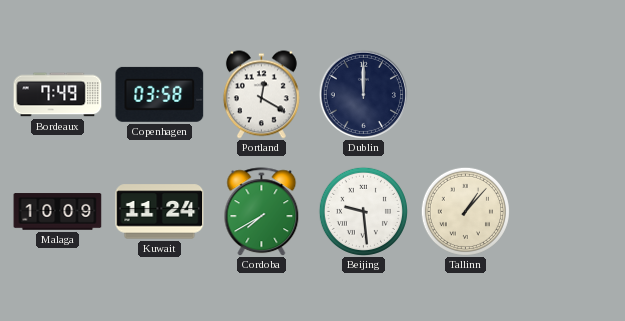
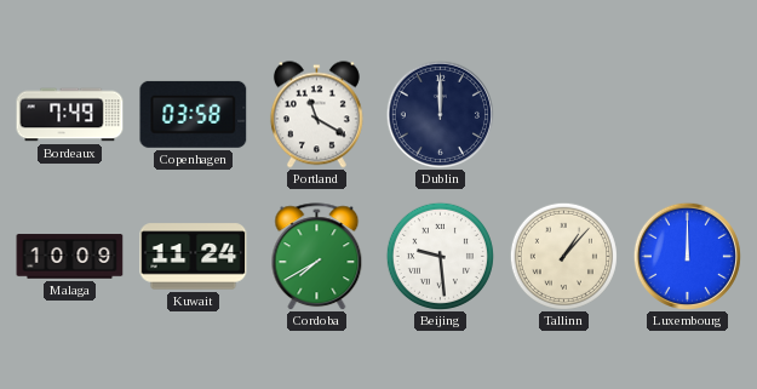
Portland: 12:20 -> 11:20 (316, 115)
Luxembourg: none -> 12:00 (687, 256)
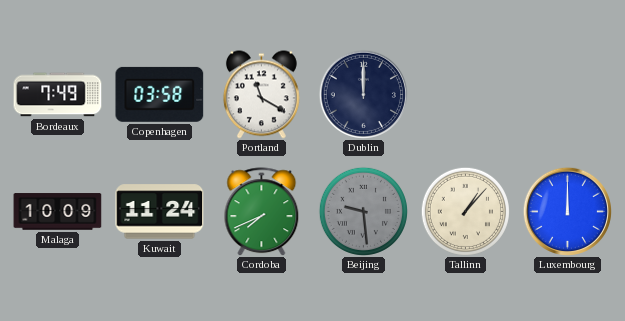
Cordoba: 7:40 -> 7:41 (262, 212)
Beijing dial: white -> grey (363, 211)
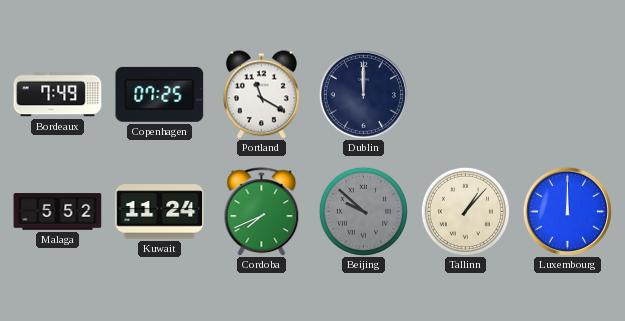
Copenhagen: 03:58 -> 07:25 (160, 94)
Malaga: 10:09 -> 5:52 (58, 212)
Beijing: 9:29 -> 9:52 (363, 211)
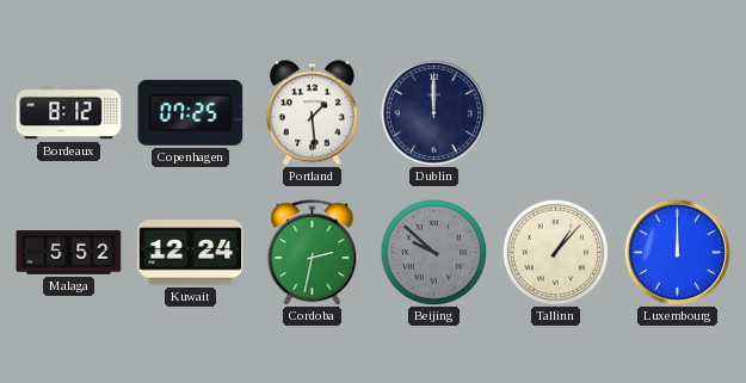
Bordeaux: 7:49 -> 8:12 (69, 113)
Portland: 11:20 -> 1:29 (312, 113)
Kuwait: 11:24 -> 12:24 (191, 253)
Cordoba: 7:41 -> 2:32 (313, 253)
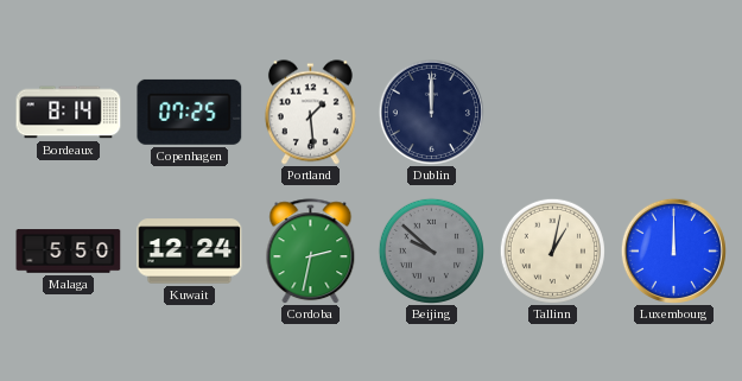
Bordeaux: 8:12 -> 8:14 (69, 113)
Malaga: 5:52 -> 5:50 (69, 252)
Tallinn: 1:07 -> 1:02 (552, 250)
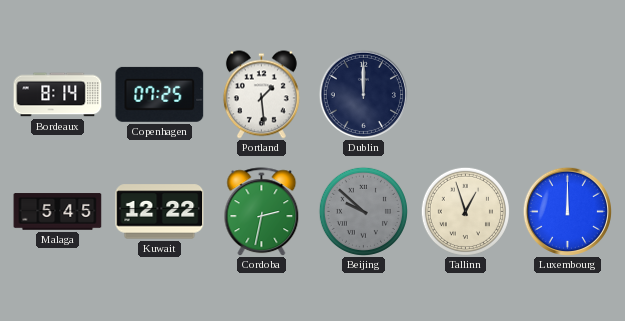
Malaga: 5:50 -> 5:45 (58, 212)
Kuwait: 12:24 -> 12:22 (160, 212)
Tallinn: 1:02 -> 12:57 (465, 211)
